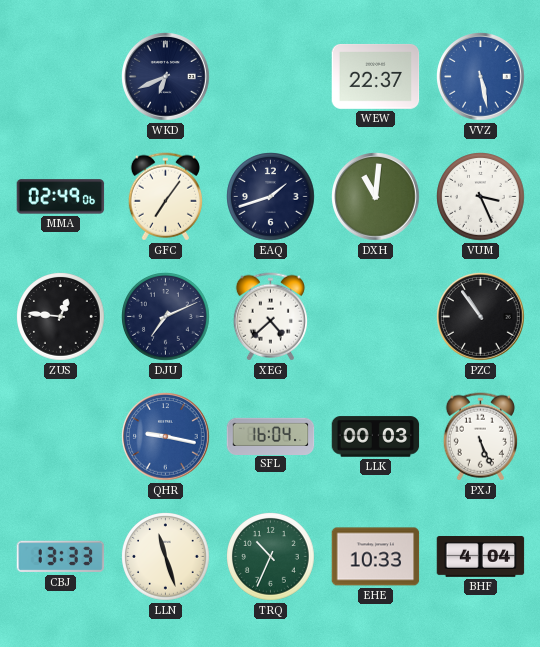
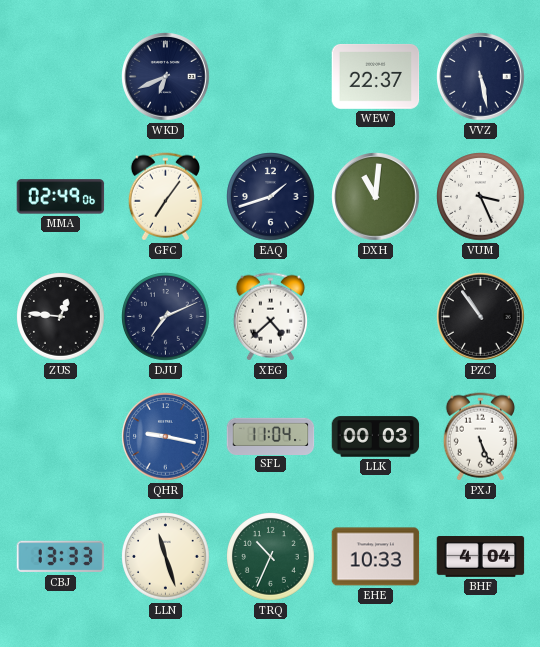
VVZ dial: blue -> navy (481, 77)
SFL: 16:04 -> 11:04 (271, 436)
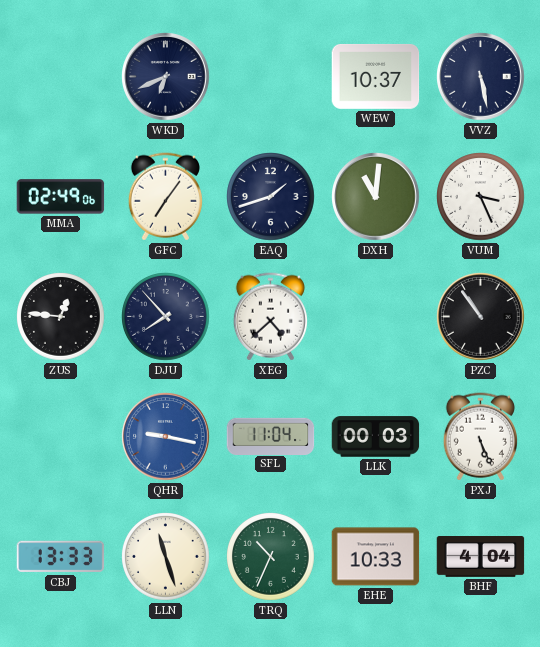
WEW: 22:37 -> 10:37 (376, 76)
DJU: 7:11 -> 7:53 (166, 317)
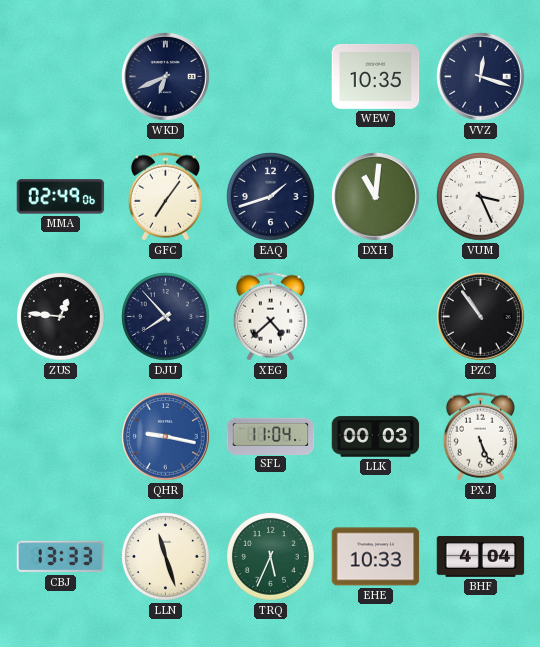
WEW: 10:37 -> 10:35 (376, 76)
VVZ: 5:28 -> 12:18 (481, 77)
TRQ: 10:34 -> 5:34 (271, 557)
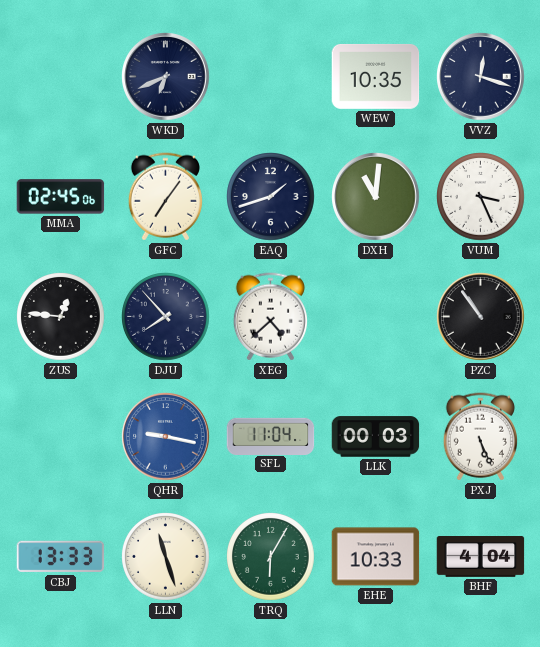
MMA: 02:49 -> 02:45 (61, 197)
TRQ: 5:34 -> 6:05 (271, 557)
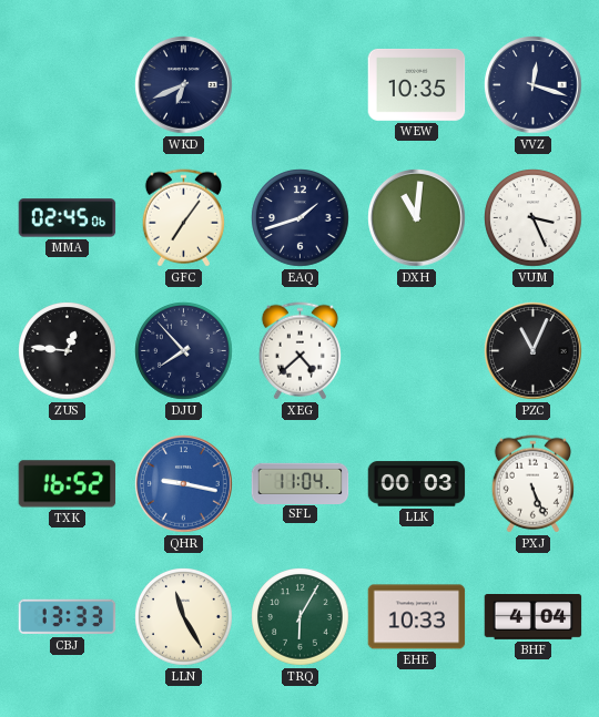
PZC: 10:54 -> 11:04 (534, 351)
TXK: none -> 16:52 (68, 484)
LLN: 11:27 -> 11:25 (184, 617)
